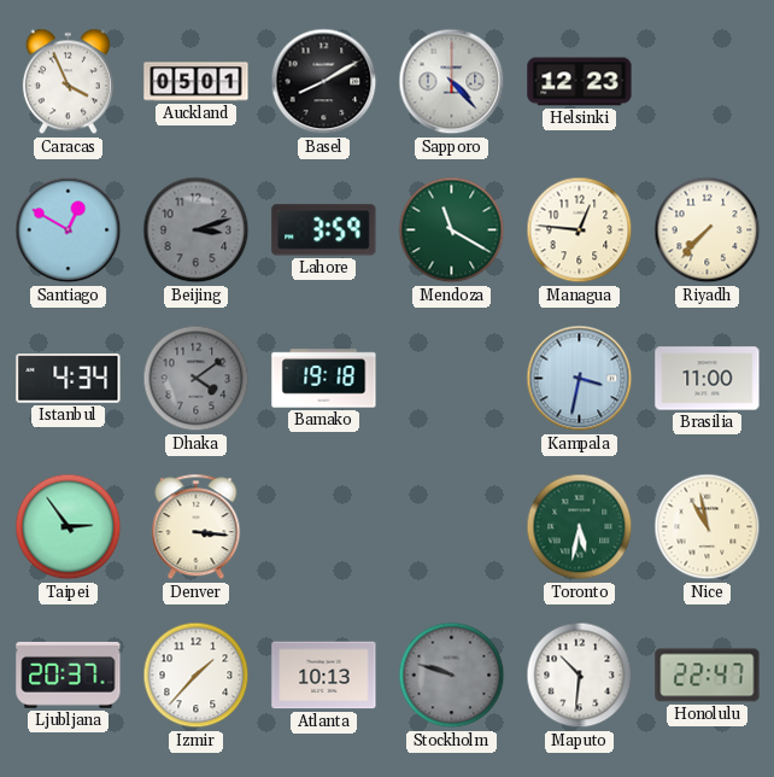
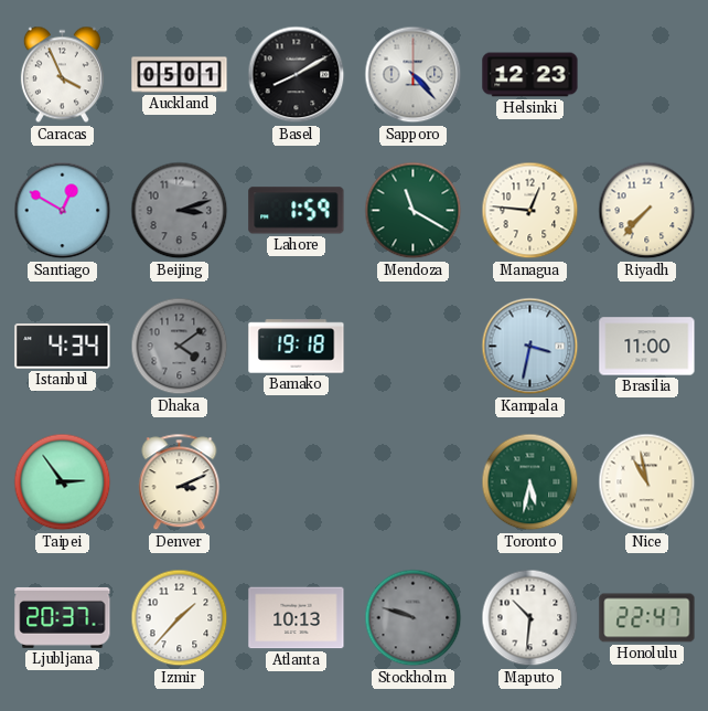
Lahore: 3:59 -> 1:59 (297, 211)
Denver: 3:16 -> 3:11 (180, 482)
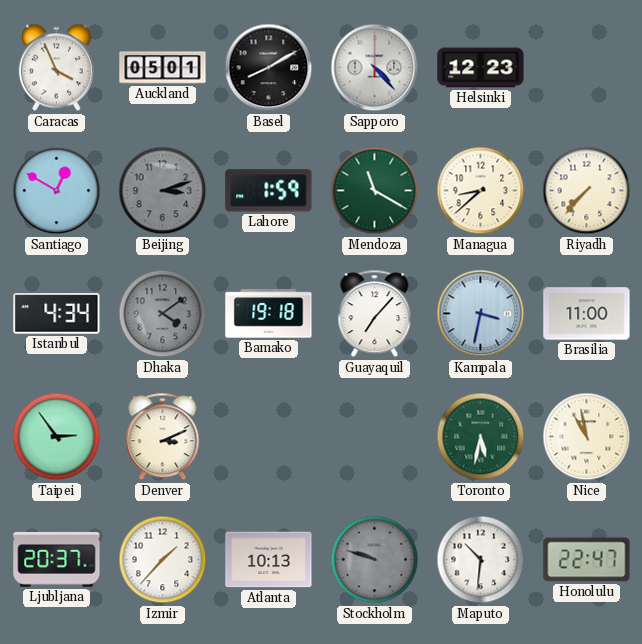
Managua: 12:46 -> 8:38 (481, 191)
Guayaquil: none -> 7:07 (375, 314)
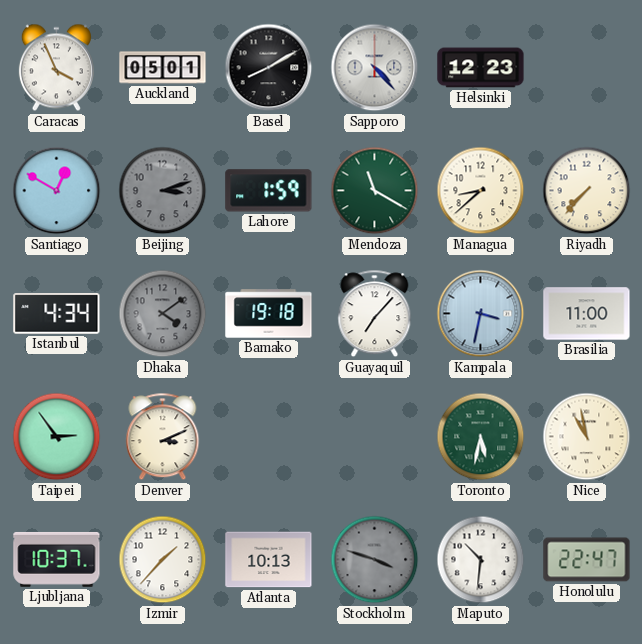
Ljubljana: 20:37 -> 10:37 (57, 559)
Stockholm: 9:48 -> 3:48 (375, 560)
